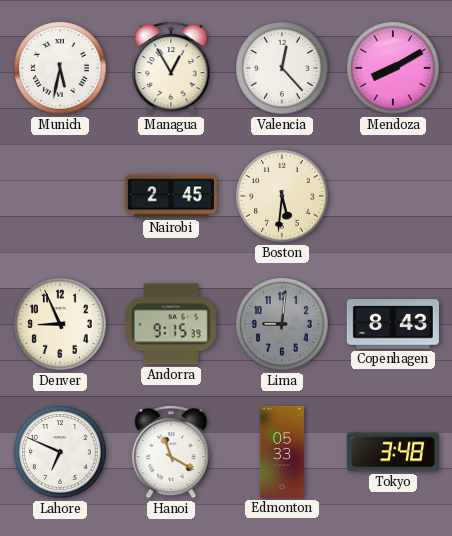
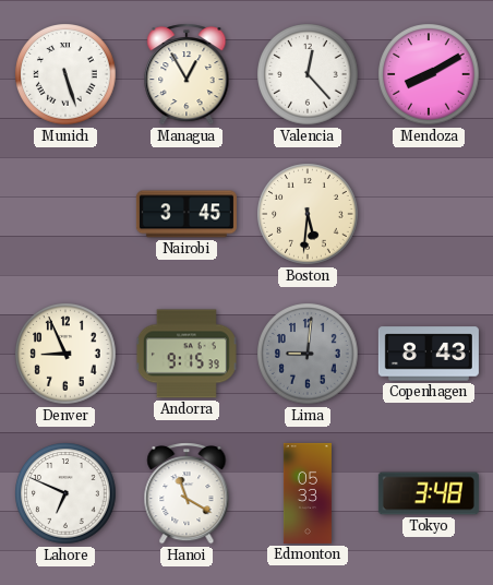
Munich: 5:32 -> 5:27 (65, 74)
Nairobi: 2:45 -> 3:45 (187, 214)
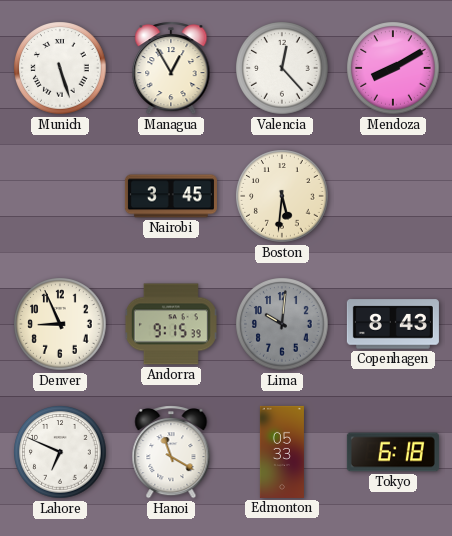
Lima: 9:01 -> 10:01 (282, 324)
Tokyo: 3:48 -> 6:18 (393, 452)
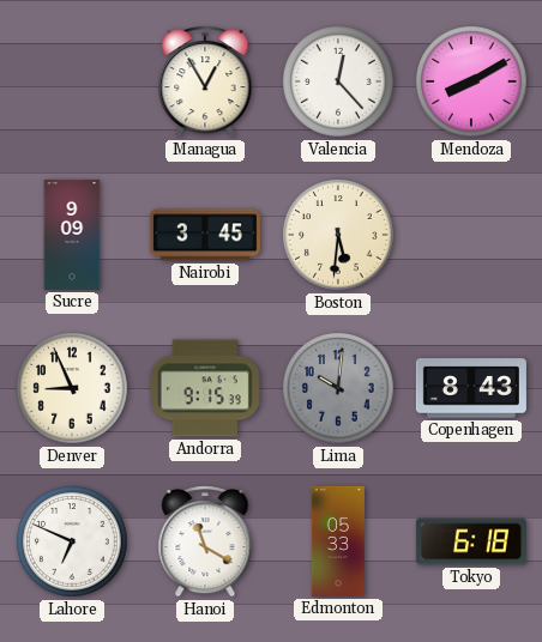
Munich: 5:27 -> none (60, 68)
Sucre: none -> 9:09 (72, 235)
